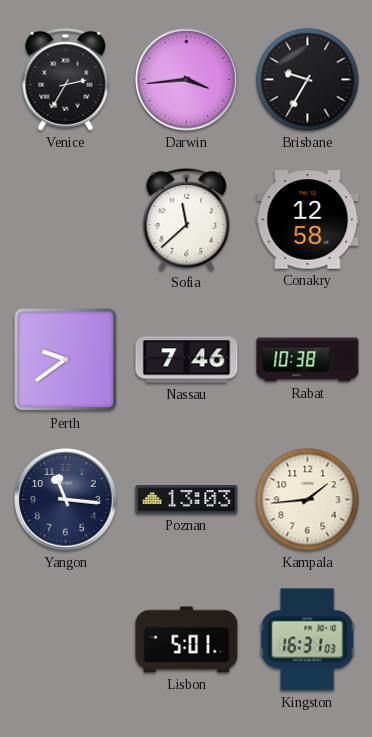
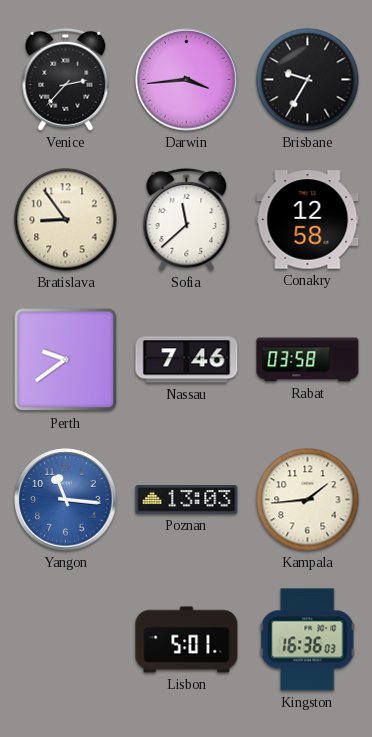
Venice: 2:35 -> 2:37 (66, 79)
Bratislava: none -> 8:54 (66, 220)
Rabat: 10:38 -> 03:58 (308, 360)
Yangon dial: navy -> blue (66, 500)
Kingston: 16:31 -> 16:36 (308, 640)
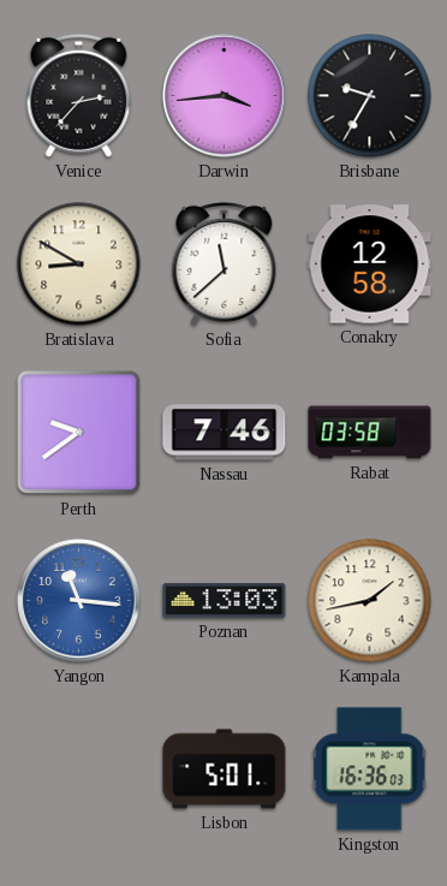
Bratislava: 8:54 -> 8:50 (79, 264)
Kampala: 1:44 -> 1:43 (370, 601)
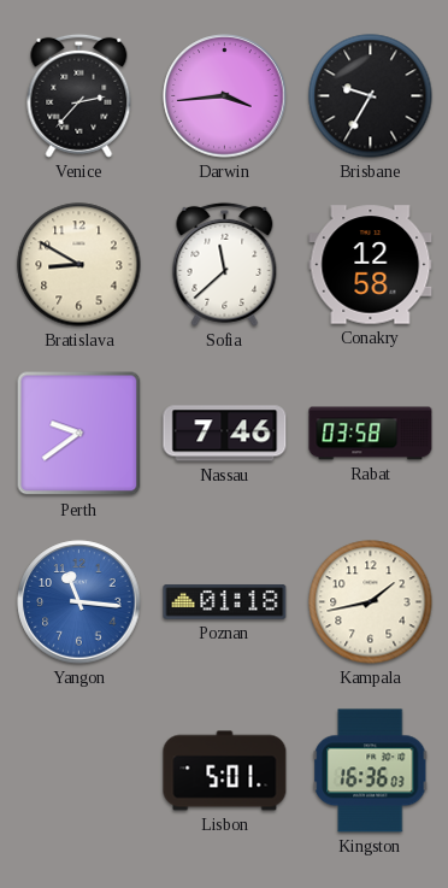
Poznan: 13:03 -> 01:18 (225, 602)
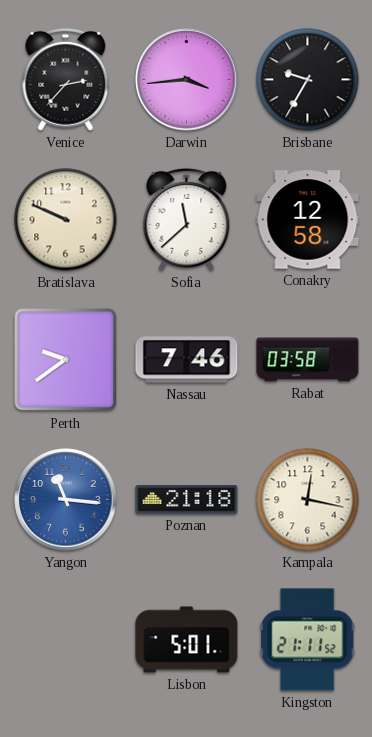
Bratislava: 8:50 -> 9:49 (66, 220)
Poznan: 01:18 -> 21:18 (187, 500)
Kampala: 1:43 -> 12:17 (308, 500)
Kingston: 16:36 -> 21:11 (308, 640)
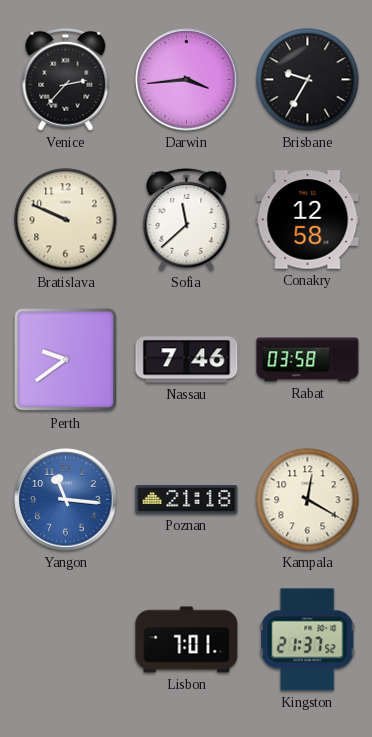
Kampala: 12:17 -> 12:20 (308, 500)
Lisbon: 5:01 -> 7:01 (187, 640)
Kingston: 21:11 -> 21:37 (308, 640)
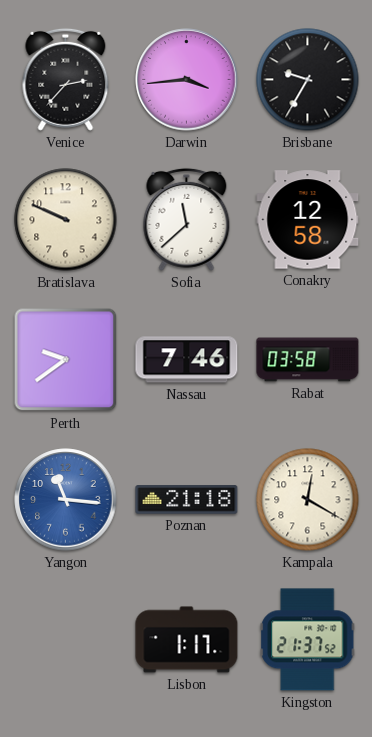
Lisbon: 7:01 -> 1:17 (187, 640)
